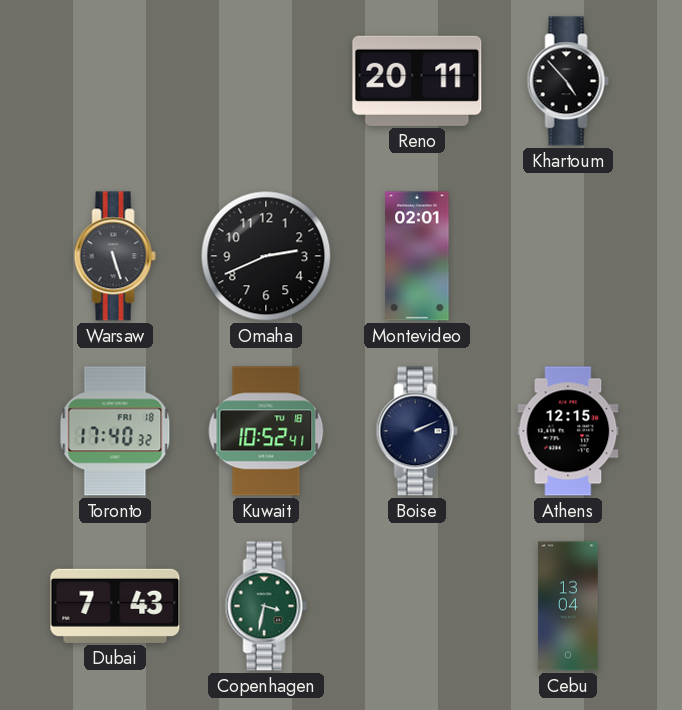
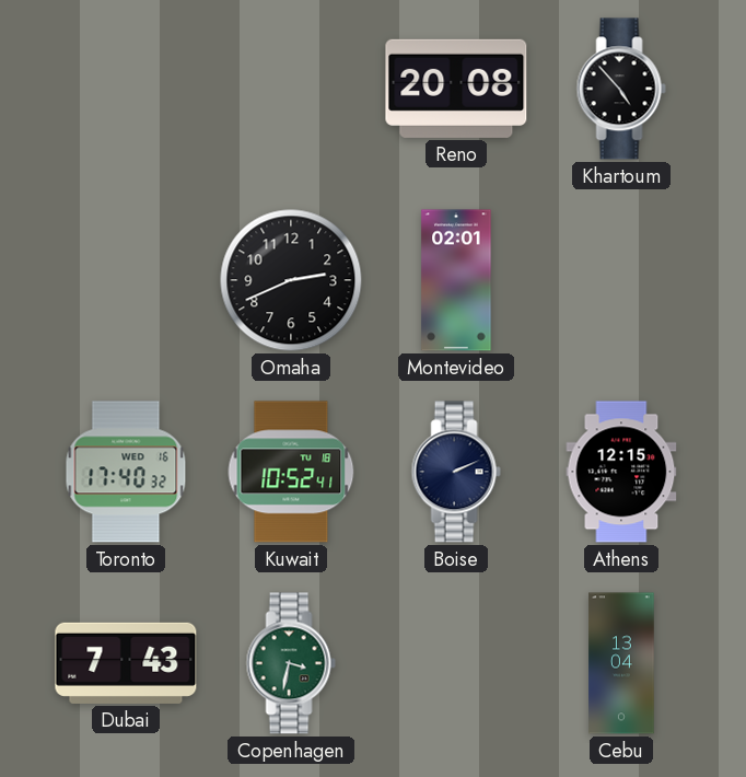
Reno: 20:11 -> 20:08 (456, 89)
Warsaw: 5:27 -> none (115, 256)
Toronto date: FRI 18 -> WED 16 (126, 472)
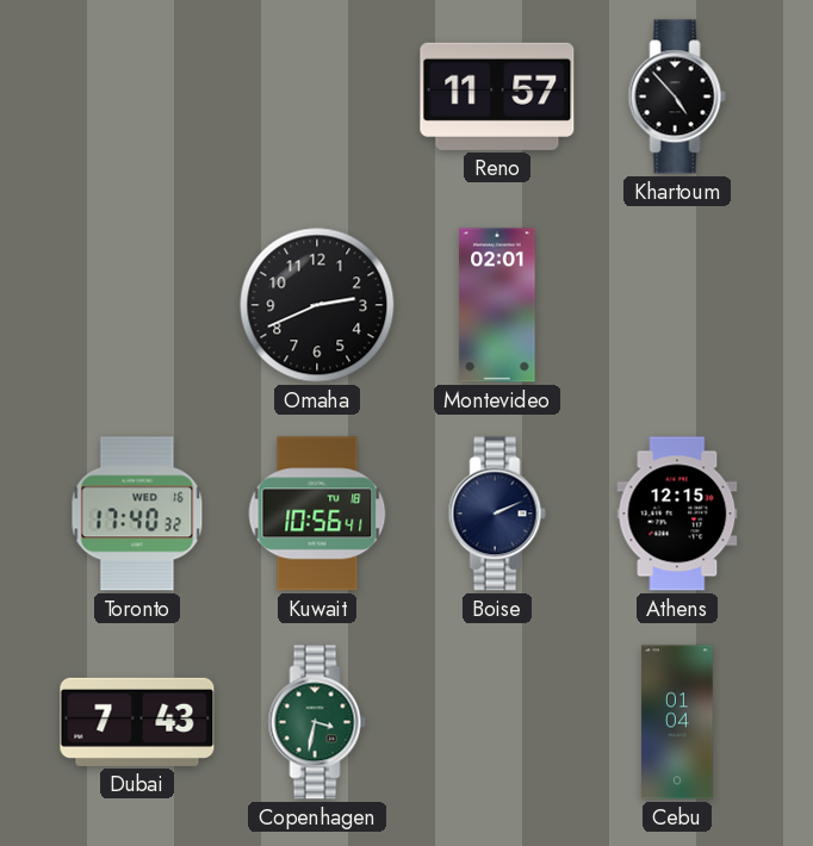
Reno: 20:08 -> 11:57 (497, 97)
Kuwait: 10:52 -> 10:56 (317, 514)
Cebu: 13:04 -> 01:04 (677, 722)
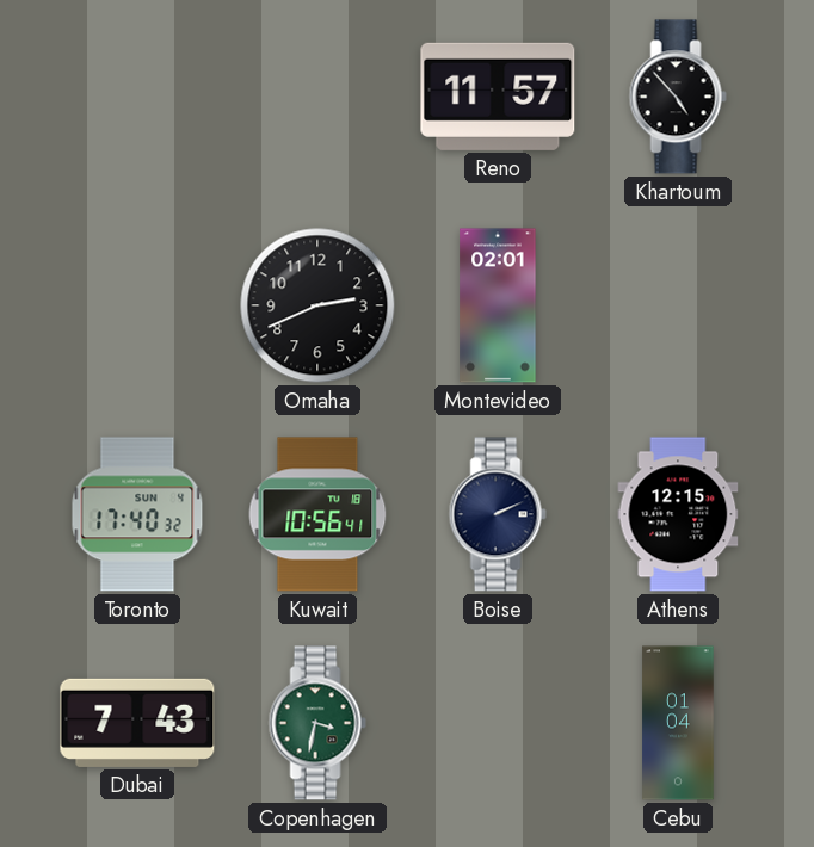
Toronto date: WED 16 -> SUN 4 (137, 514)
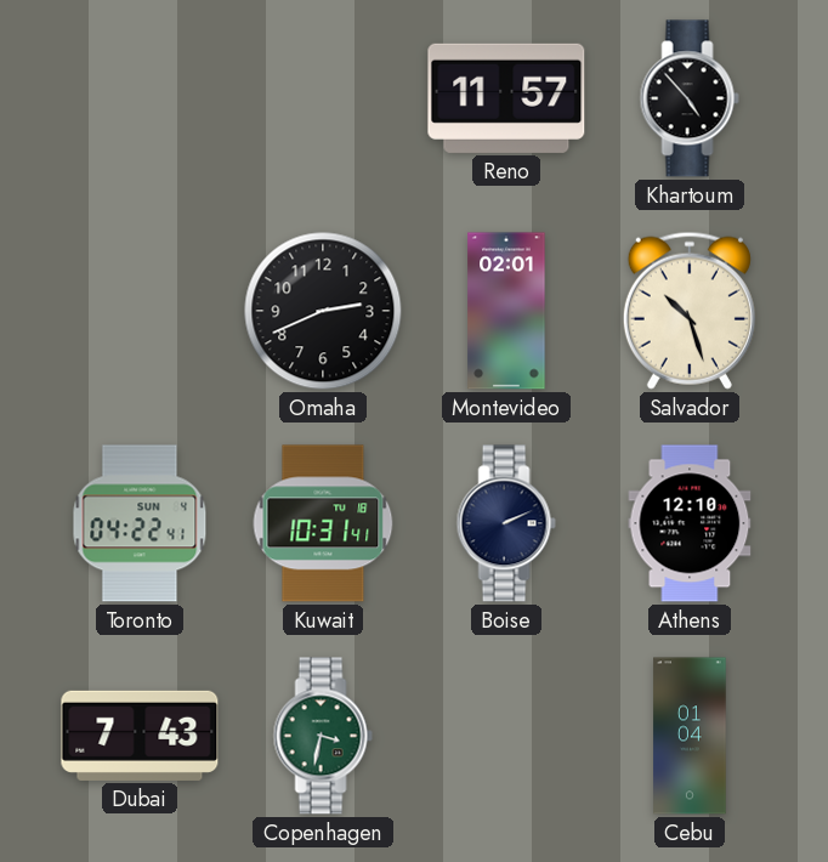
Salvador: none -> 10:27 (690, 311)
Toronto: 17:40 -> 04:22 (140, 523)
Kuwait: 10:56 -> 10:31 (323, 523)
Athens: 12:15 -> 12:10 (690, 523)
